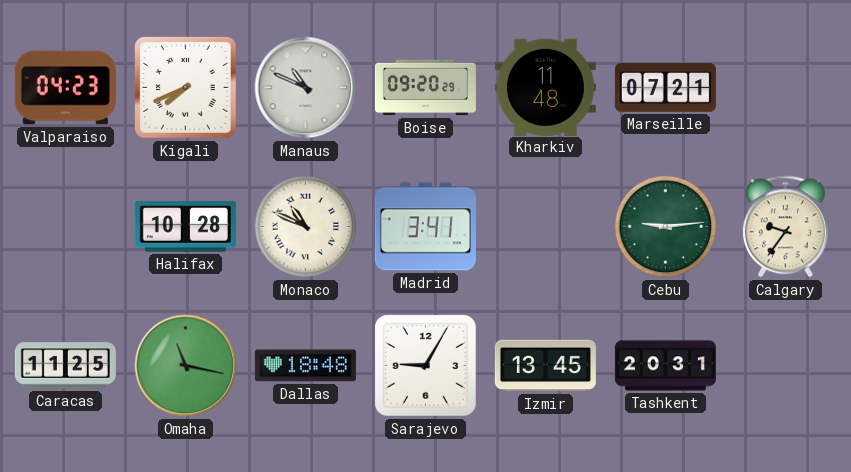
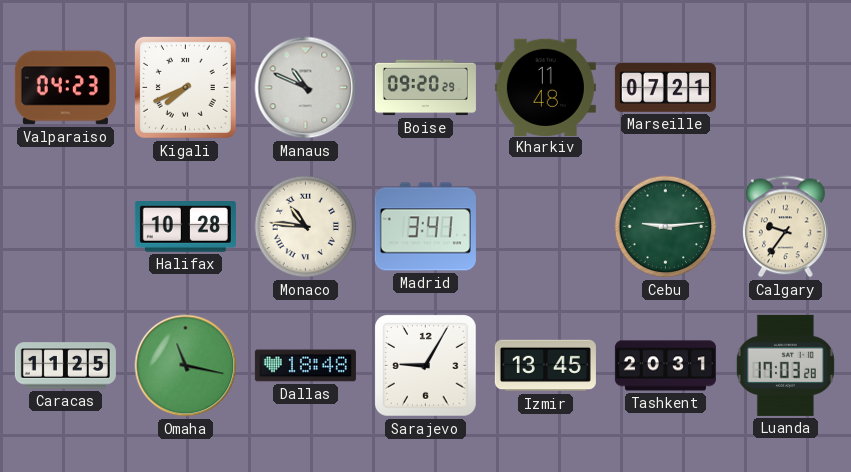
Monaco: 10:49 -> 10:46 (306, 227)
Luanda: none -> 17:03 (785, 365)
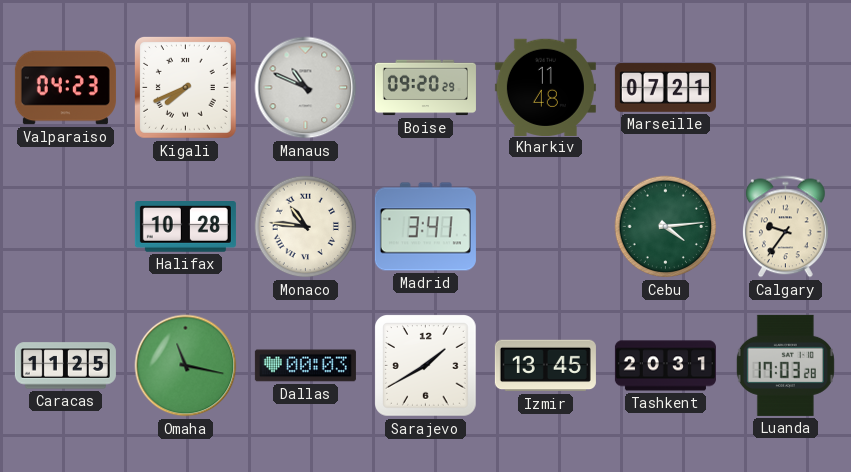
Cebu: 9:14 -> 4:14 (666, 227)
Dallas: 18:48 -> 00:03 (305, 366)
Sarajevo: 9:05 -> 1:40 (426, 366)
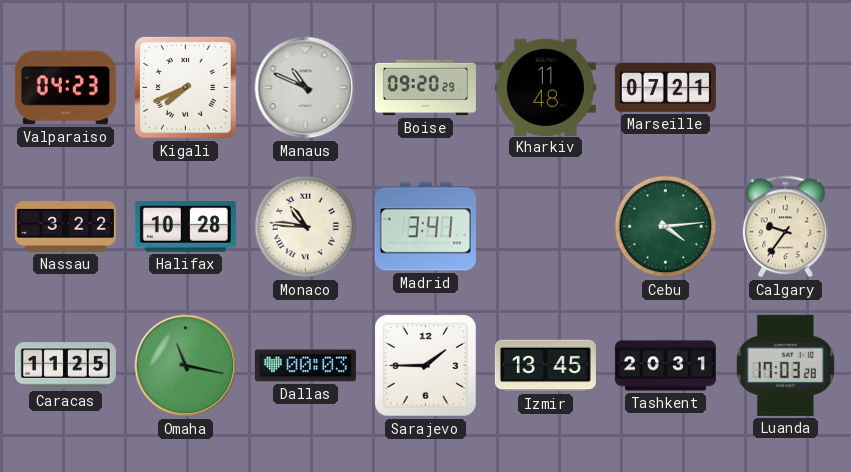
Nassau: none -> 3:22 (65, 227)
Sarajevo: 1:40 -> 1:45 (426, 366)
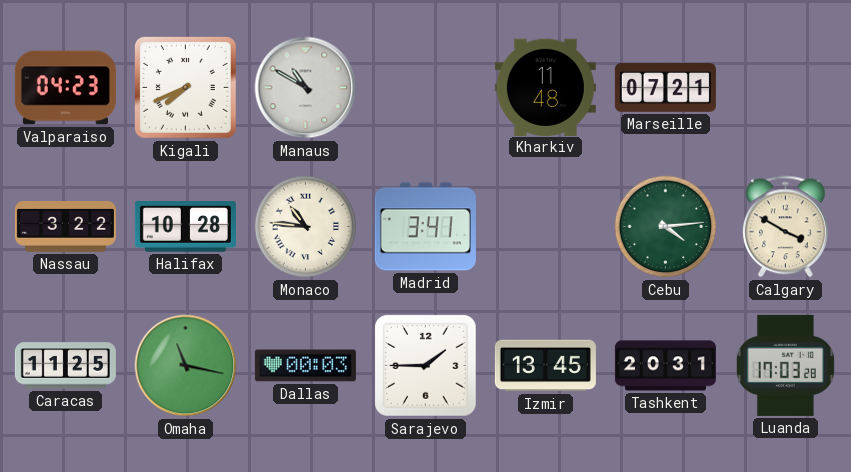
Manaus: 10:49 -> 10:50 (306, 88)
Boise: 09:20 -> none (425, 88)
Calgary: 9:36 -> 3:50 (785, 227)
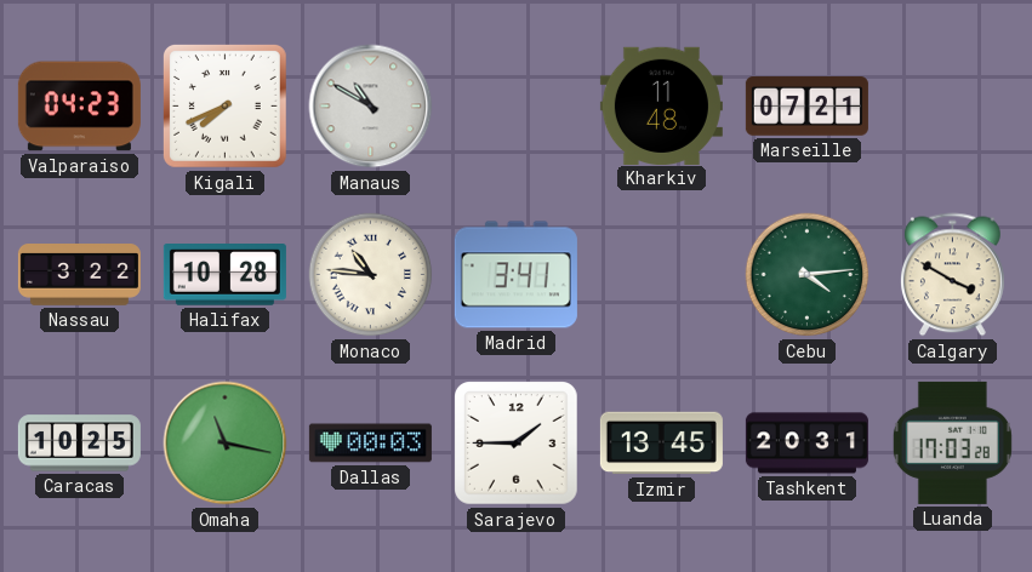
Caracas: 11:25 -> 10:25 (79, 444)
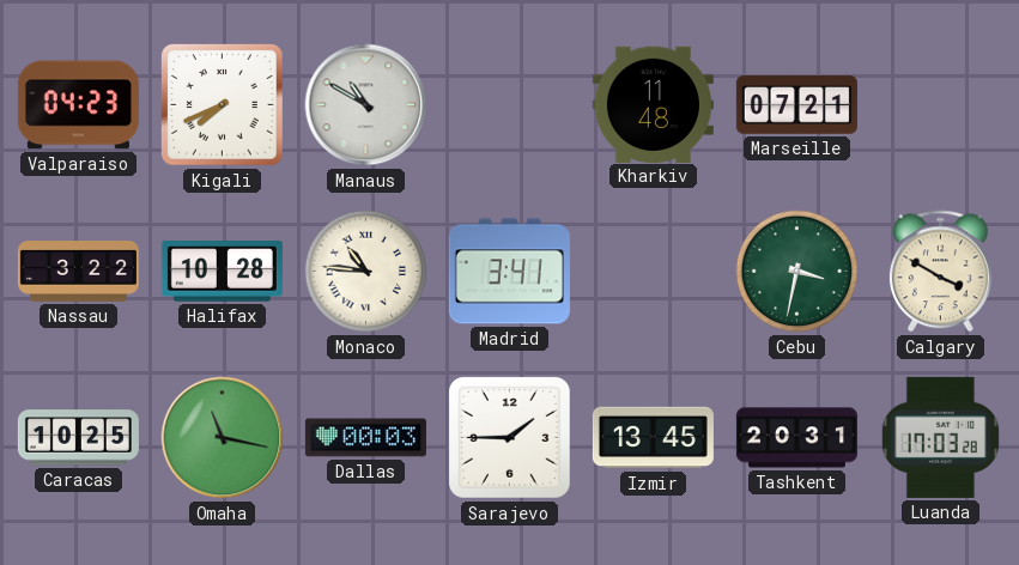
Cebu: 4:14 -> 3:32 (797, 272)
